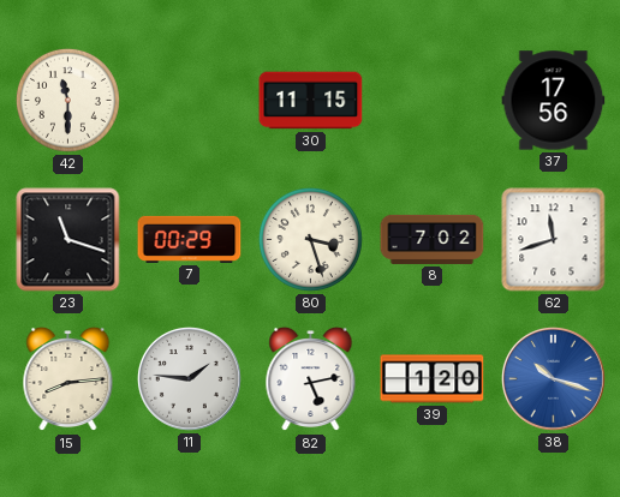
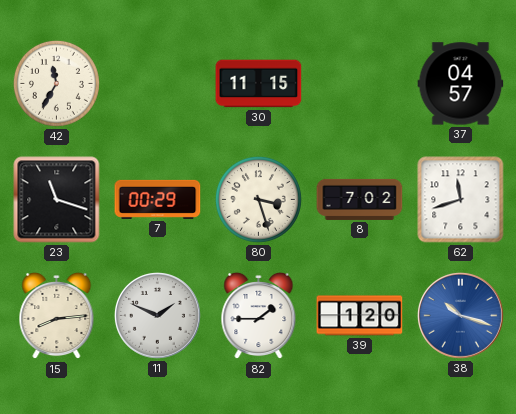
42: 11:30 -> 11:35 (56, 83)
37: 17:56 -> 04:57 (461, 84)
11: 1:46 -> 1:49 (157, 315)
82: 5:13 -> 1:45 (259, 316)
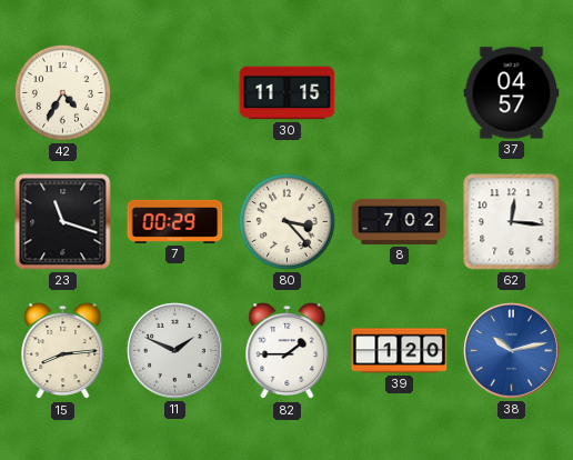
42: 11:35 -> 4:35 (62, 92)
80: 3:27 -> 3:23 (286, 221)
62: 11:42 -> 12:16 (512, 222)
38: 10:18 -> 10:13 (511, 350)
